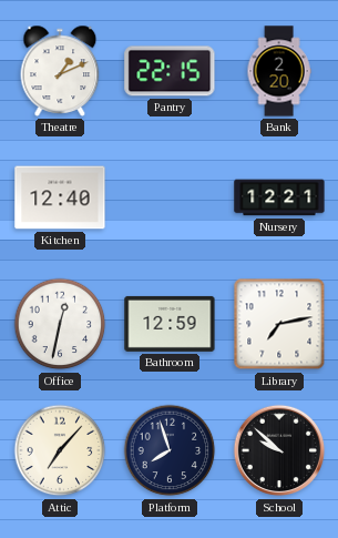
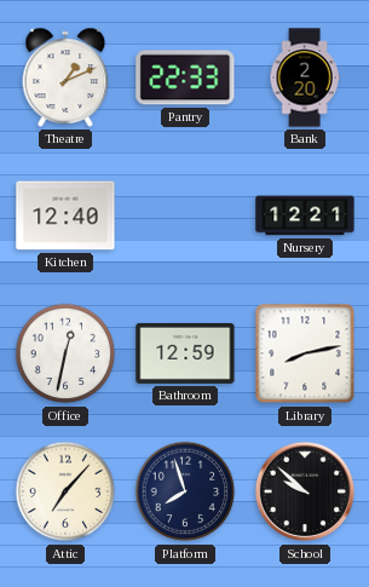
Pantry: 22:15 -> 22:33 (185, 77)
Library: 7:13 -> 8:13 (305, 353)
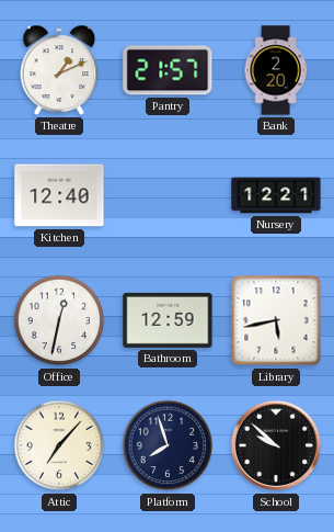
Pantry: 22:33 -> 21:57 (168, 70)
Library: 8:13 -> 5:43 (276, 320)
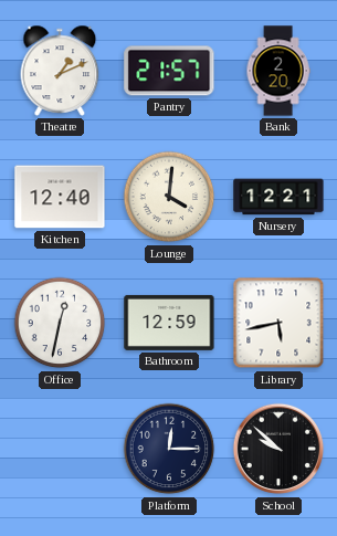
Lounge: none -> 4:01 (169, 197)
Attic: 7:07 -> none (59, 445)
Platform: 7:57 -> 12:15 (169, 449)
